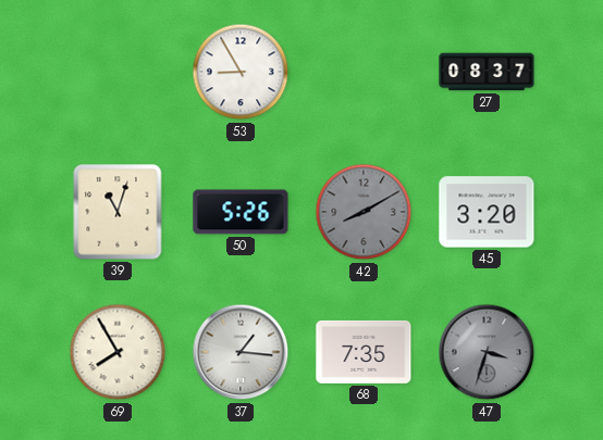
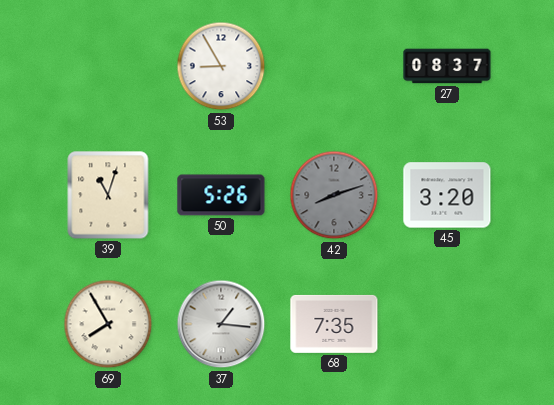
42: 8:10 -> 8:12 (334, 195)
47: 3:33 -> none (487, 352)
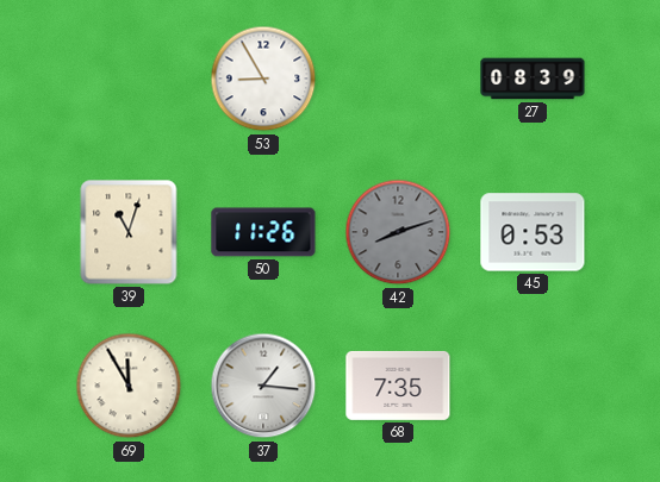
27: 08:37 -> 08:39 (533, 79)
50: 5:26 -> 11:26 (263, 232)
45: 3:20 -> 0:53 (533, 232)
69: 7:55 -> 11:55 (129, 386)
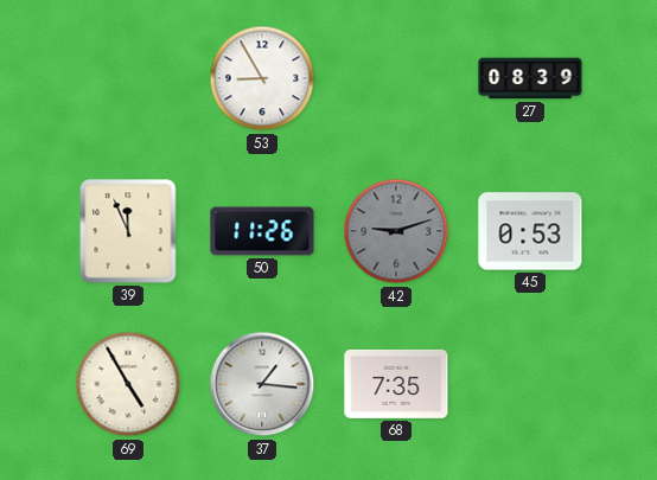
39: 11:03 -> 11:56 (128, 231)
42: 8:12 -> 9:12 (396, 231)
69: 11:55 -> 4:55 (128, 384)
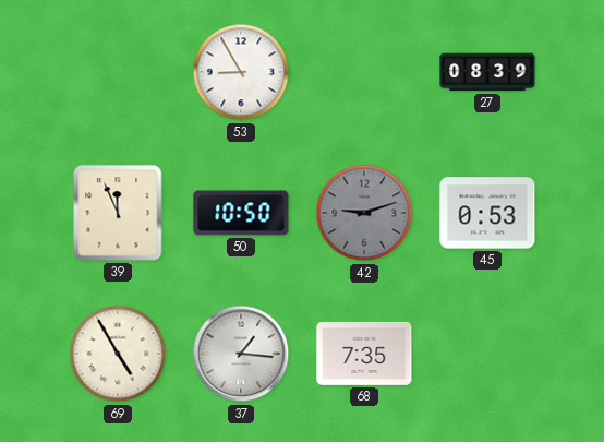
50: 11:26 -> 10:50 (241, 213)
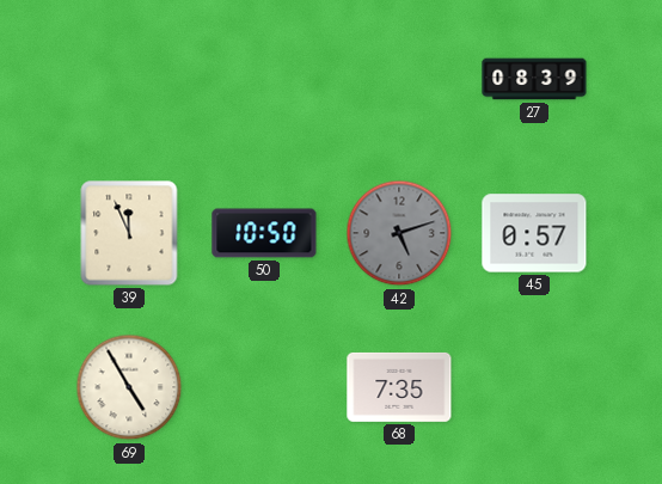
53: 8:55 -> none (241, 72)
42: 9:12 -> 5:12 (399, 233)
45: 0:53 -> 0:57 (534, 233)
37: 1:16 -> none (241, 354)
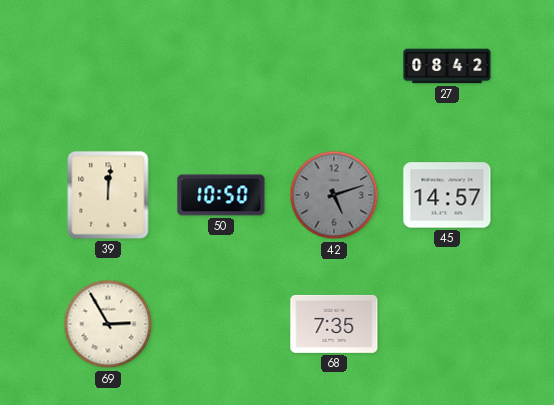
27: 08:39 -> 08:42 (447, 66)
39: 11:56 -> 12:01 (108, 195)
45: 0:57 -> 14:57 (447, 195)
69: 4:55 -> 2:55 (108, 324)
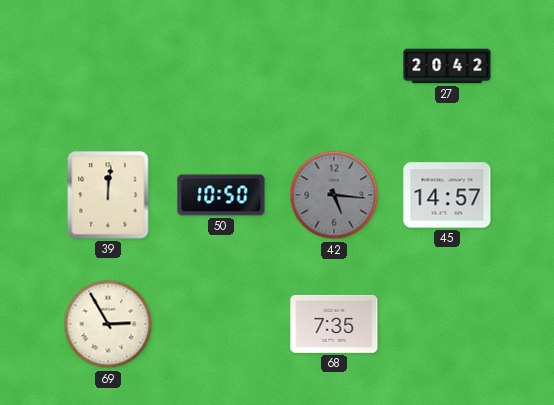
27: 08:42 -> 20:42 (447, 66)
42: 5:12 -> 5:16 (334, 195)
